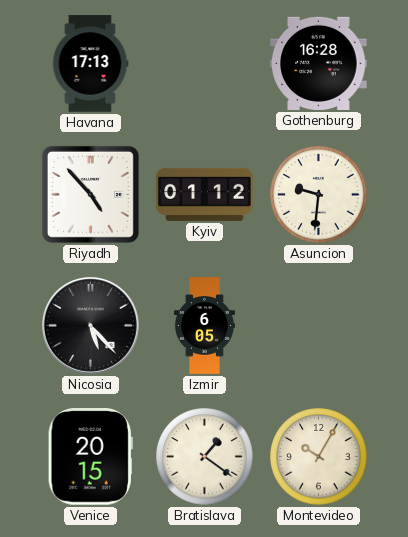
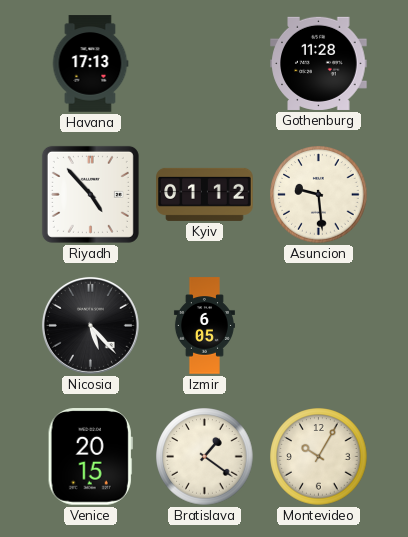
Gothenburg: 16:28 -> 11:28 (319, 63)
Asuncion: 9:31 -> 9:29 (319, 195)
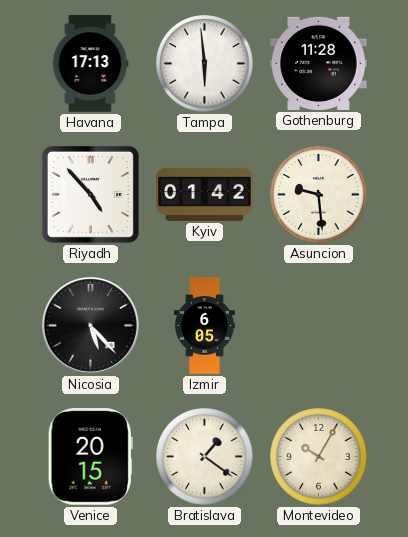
Tampa: none -> 5:59 (205, 64)
Kyiv: 01:12 -> 01:42 (205, 194)
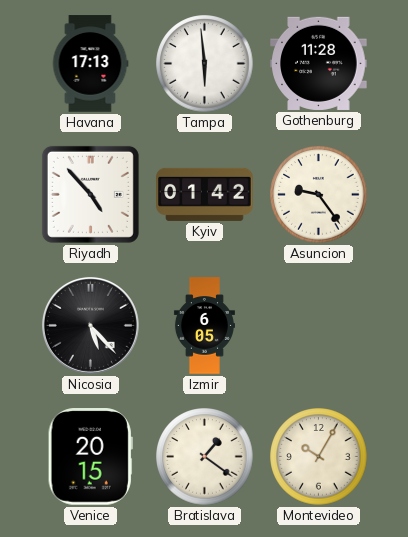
Asuncion: 9:29 -> 9:24 (319, 195)
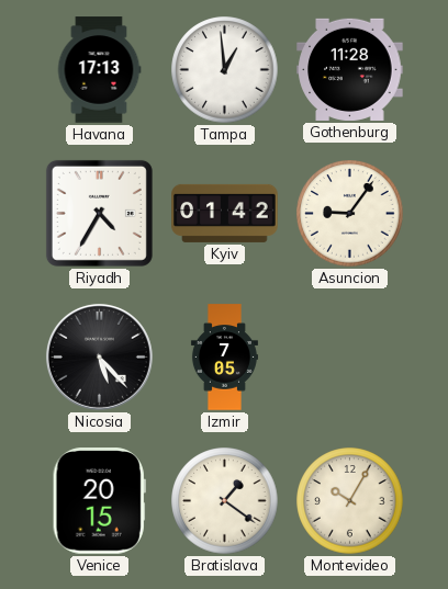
Tampa: 5:59 -> 12:59 (225, 70)
Riyadh: 4:53 -> 4:35 (99, 213)
Asuncion: 9:24 -> 9:06 (350, 214)
Izmir: 6:05 -> 7:05 (224, 358)
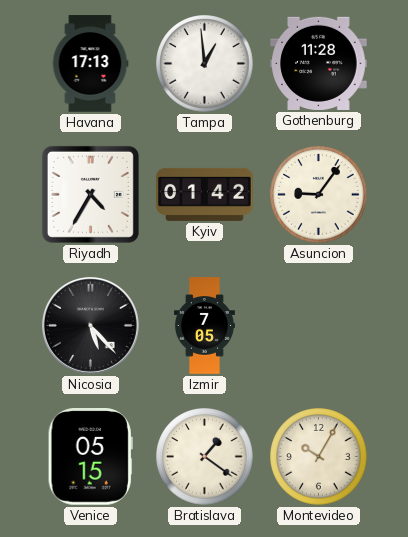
Venice: 20:15 -> 05:15 (90, 457)
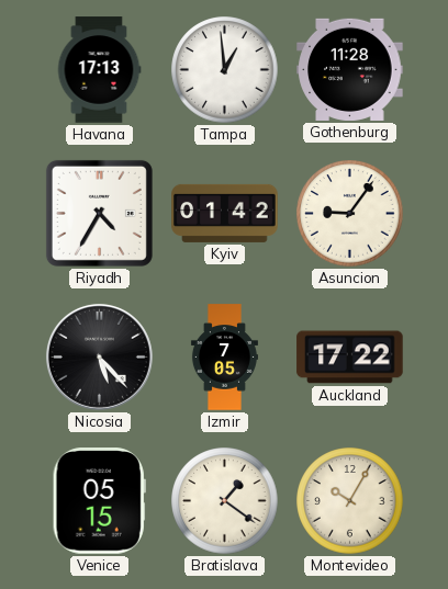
Auckland: none -> 17:22 (350, 358)
